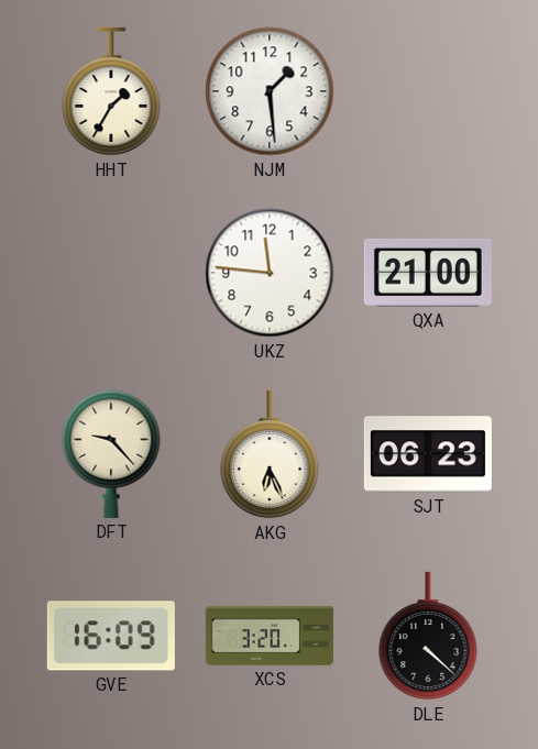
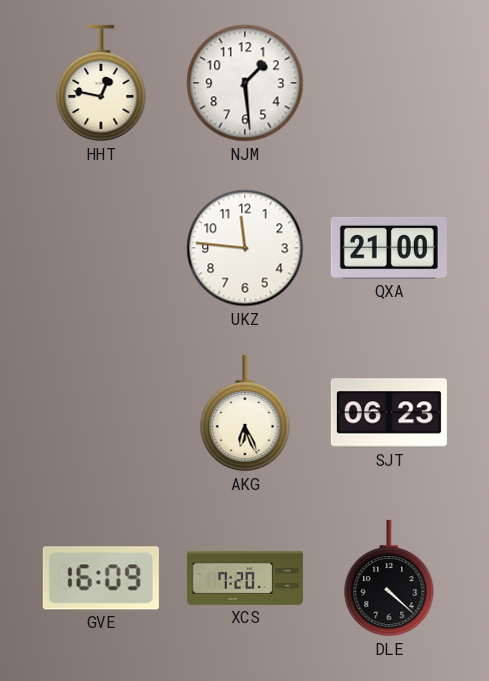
HHT: 1:35 -> 12:47 (101, 83)
DFT: 9:23 -> none (111, 454)
XCS: 3:20 -> 7:20 (245, 578)
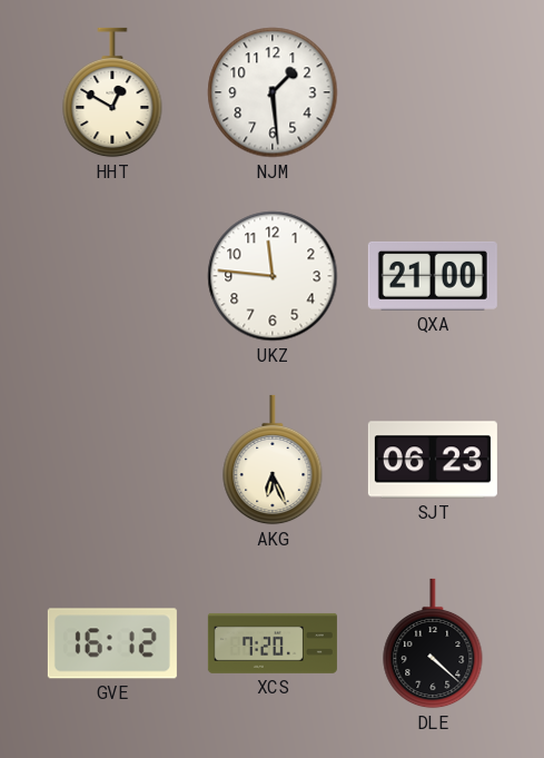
HHT: 12:47 -> 12:50 (112, 92)
GVE: 16:09 -> 16:12 (112, 643)
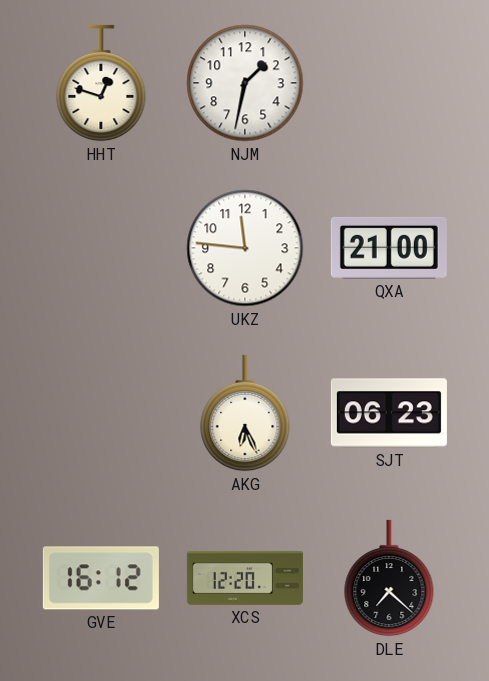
HHT: 12:50 -> 12:48 (101, 83)
NJM: 1:29 -> 1:32 (245, 83)
XCS: 7:20 -> 12:20 (245, 578)
DLE: 4:22 -> 7:22 (389, 578)
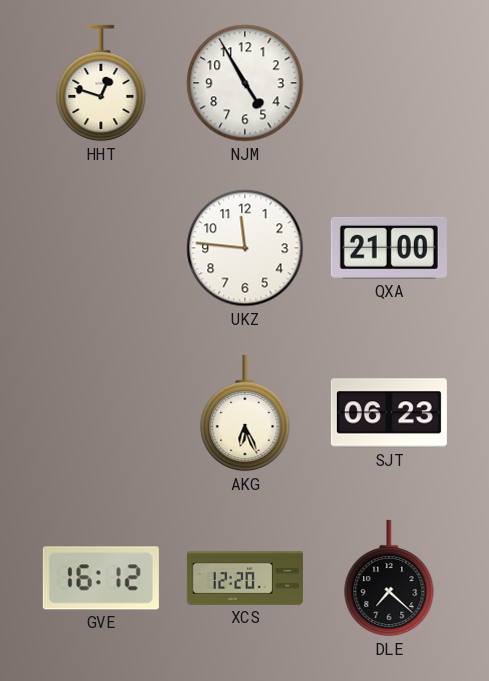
NJM: 1:32 -> 4:55 (245, 83)
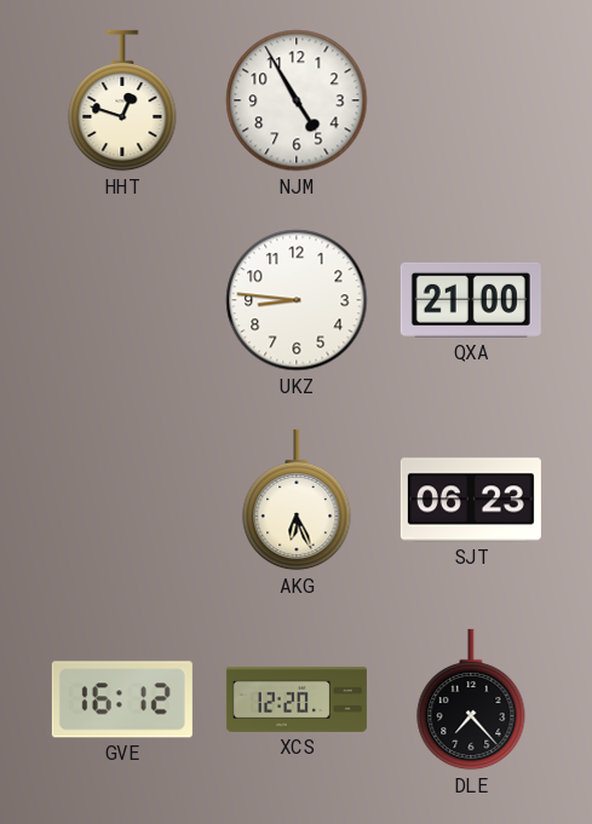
UKZ: 11:46 -> 8:46 (297, 300)
DLE: 7:22 -> 7:23 (471, 699)
